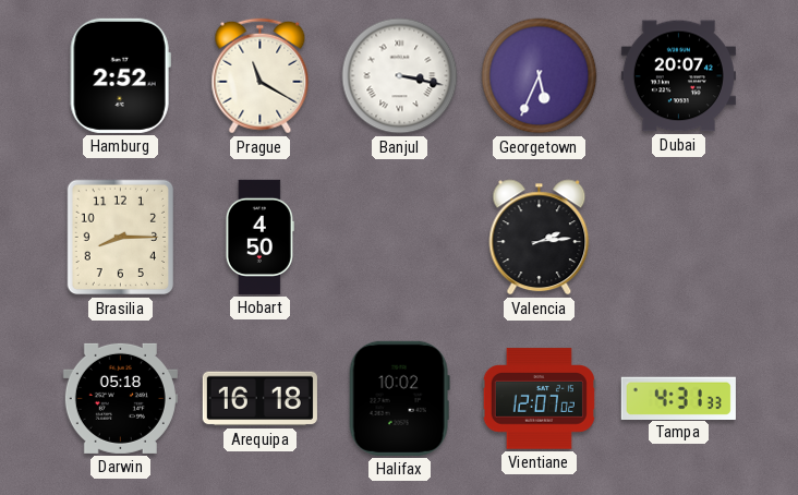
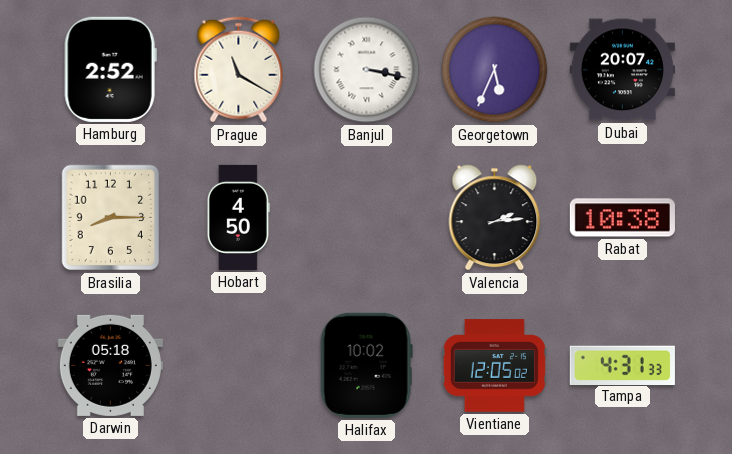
Rabat: none -> 10:38 (622, 218)
Arequipa: 16:18 -> none (259, 399)
Vientiane: 12:07 -> 12:05 (494, 366)
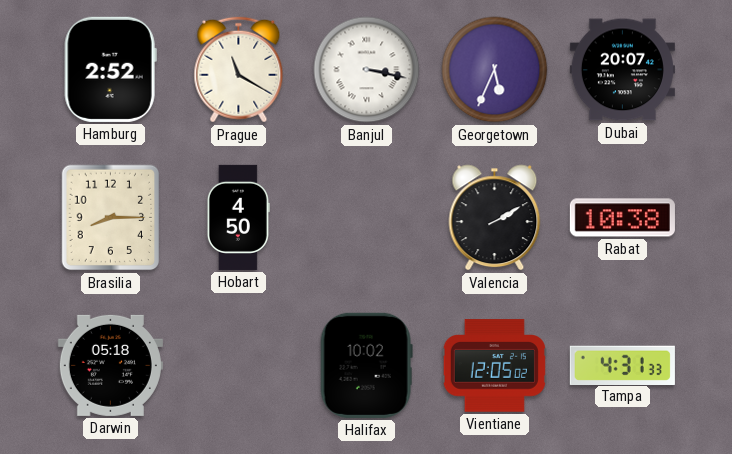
Valencia: 2:14 -> 2:10 (495, 218)
